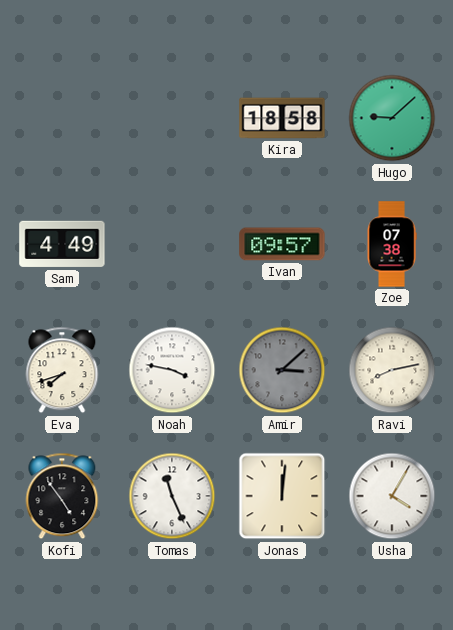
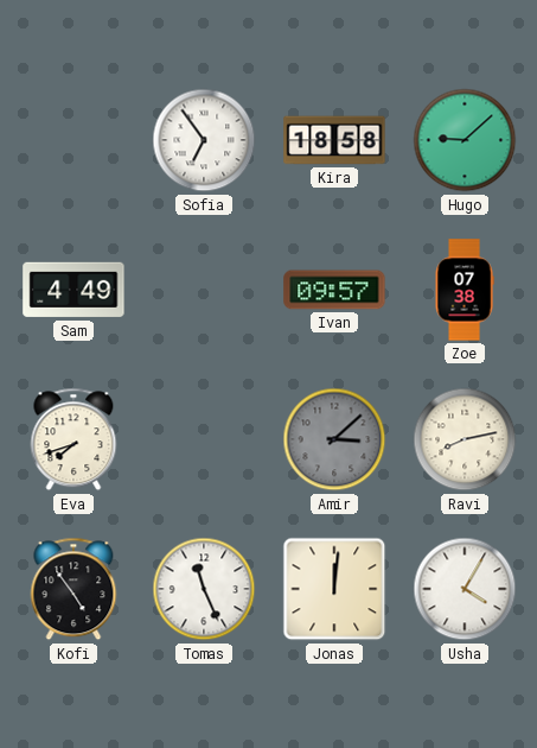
Sofia: none -> 6:54 (204, 140)
Noah: 3:47 -> none (172, 370)
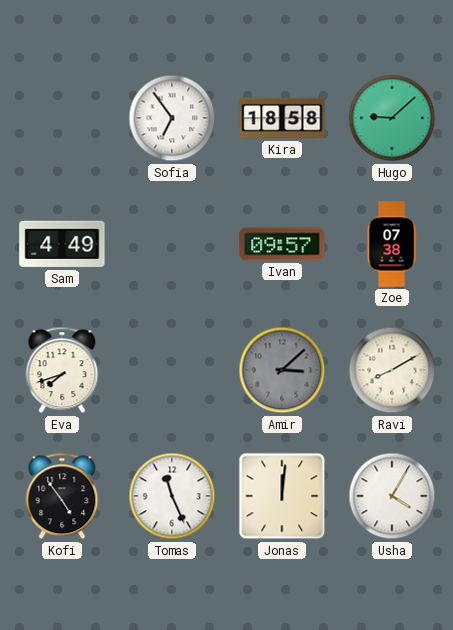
Ravi: 8:13 -> 8:10 (392, 370)
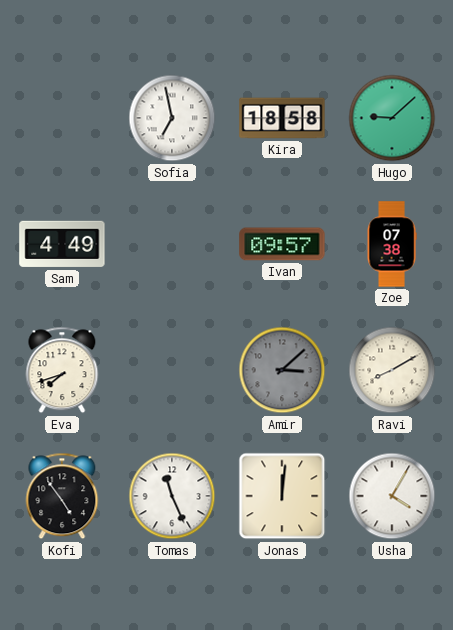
Sofia: 6:54 -> 6:58 (172, 118)
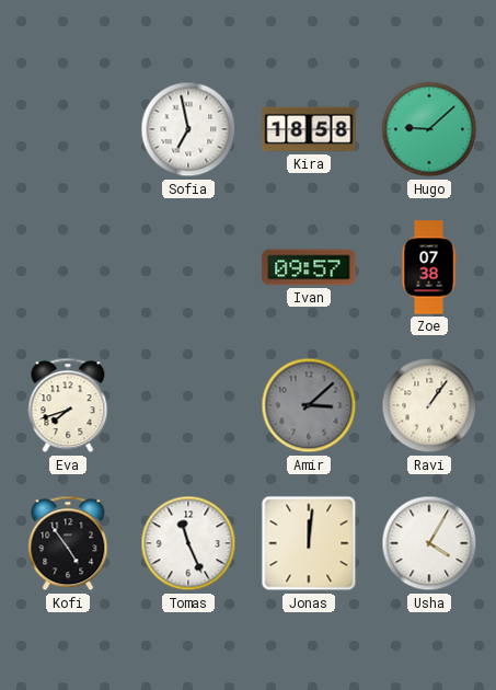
Sam: 4:49 -> none (62, 244)
Ravi: 8:10 -> 1:06 (429, 405)
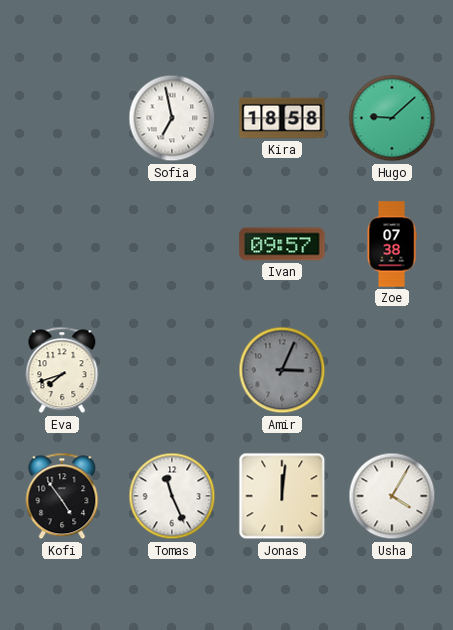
Amir: 3:08 -> 3:04 (282, 370)
Ravi: 1:06 -> none (429, 405)
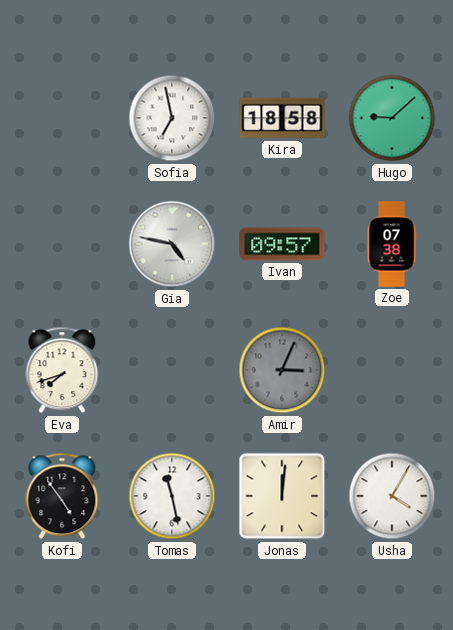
Gia: none -> 4:47 (172, 244)
Tomas: 11:26 -> 11:28 (172, 496)
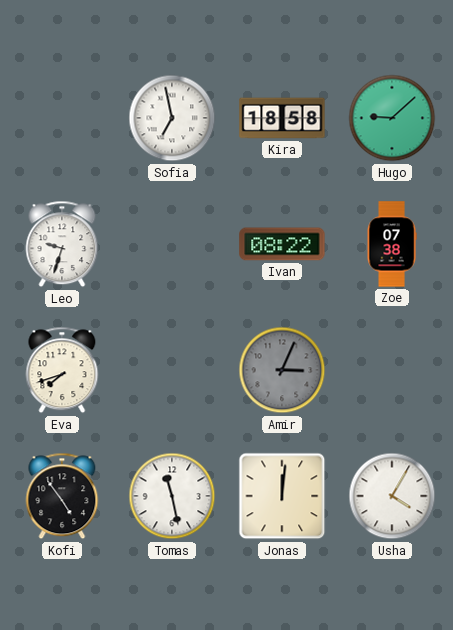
Leo: none -> 9:33 (62, 244)
Gia: 4:47 -> none (172, 244)
Ivan: 09:57 -> 08:22 (282, 244)
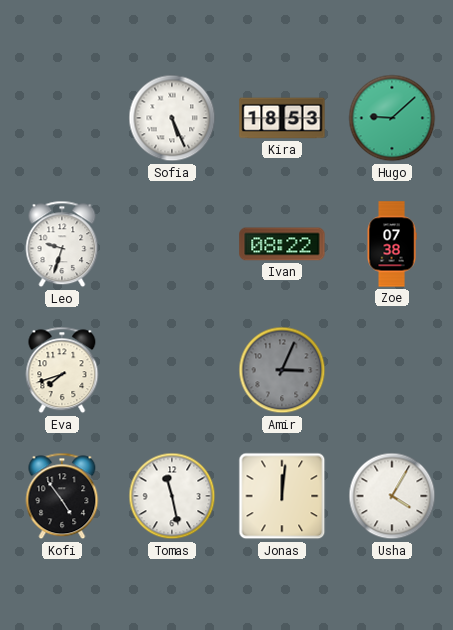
Sofia: 6:58 -> 5:26 (172, 118)
Kira: 18:58 -> 18:53 (282, 118)
